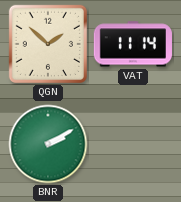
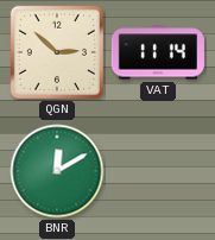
QGN: 1:52 -> 2:52 (57, 52)
BNR: 2:10 -> 12:10 (57, 171)
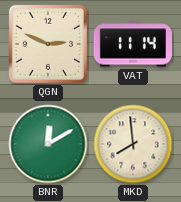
QGN: 2:52 -> 2:49 (48, 44)
MKD: none -> 7:59 (133, 144)
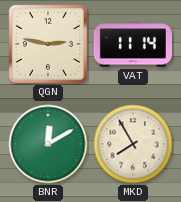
QGN: 2:49 -> 2:47 (48, 44)
MKD: 7:59 -> 7:55 (133, 144)
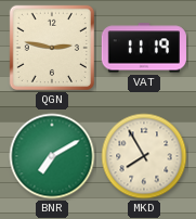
VAT: 11:14 -> 11:19 (144, 48)
BNR: 12:10 -> 7:10 (52, 156)
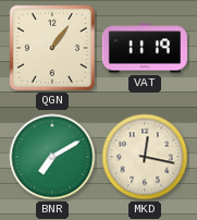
QGN: 2:47 -> 1:06 (52, 48)
MKD: 7:55 -> 12:17 (145, 157)
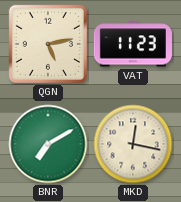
QGN: 1:06 -> 5:13 (48, 44)
VAT: 11:19 -> 11:23 (133, 44)
